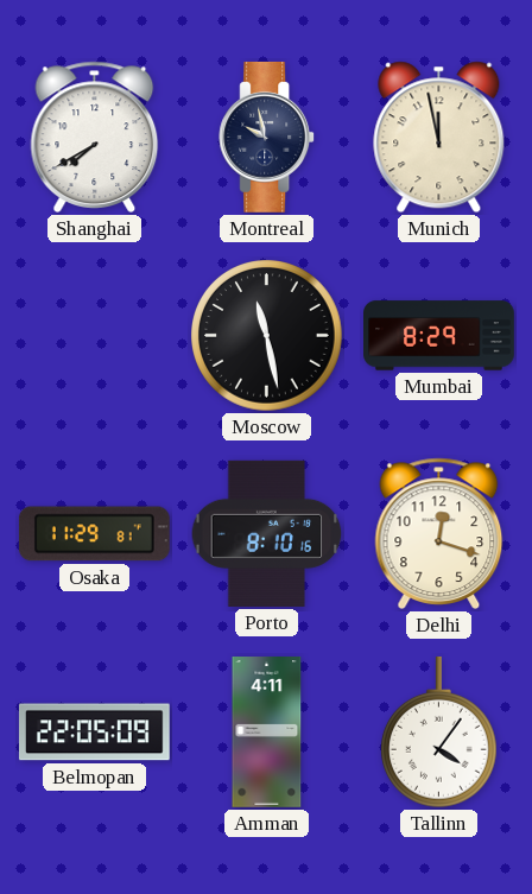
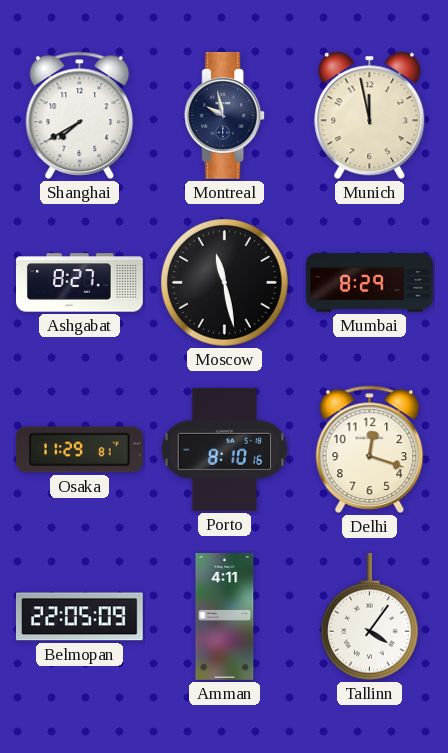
Ashgabat: none -> 8:27 (80, 283)
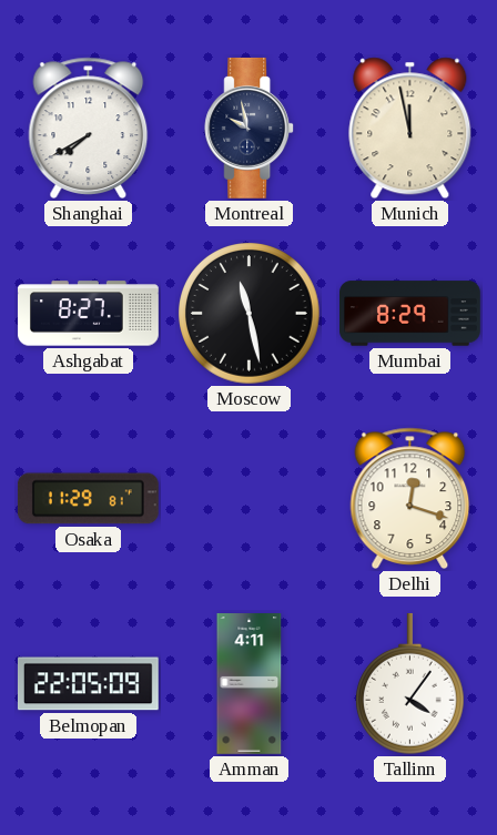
Porto: 8:10 -> none (225, 449)
